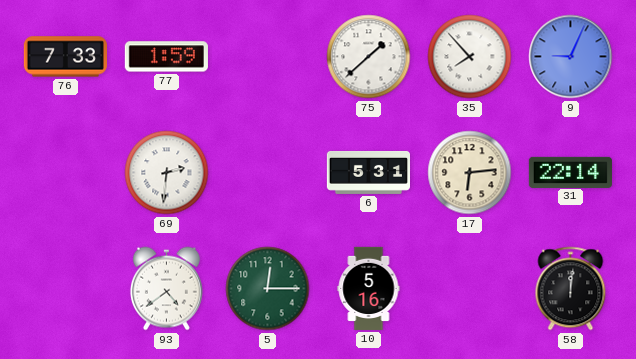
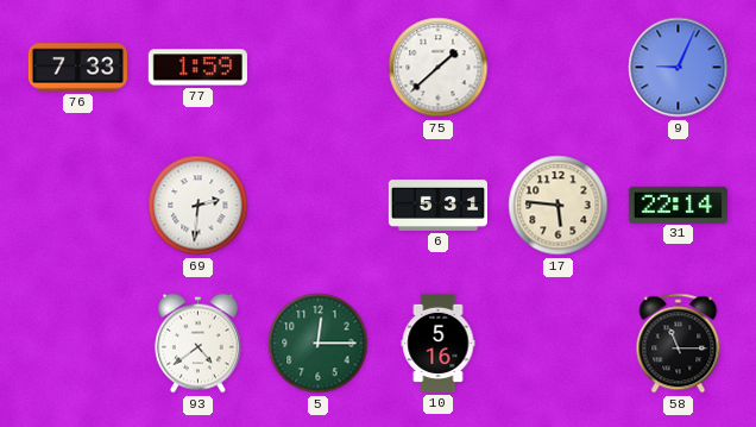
35: 7:53 -> none (470, 57)
17: 6:14 -> 5:46 (559, 206)
58: 12:01 -> 11:15 (679, 344)
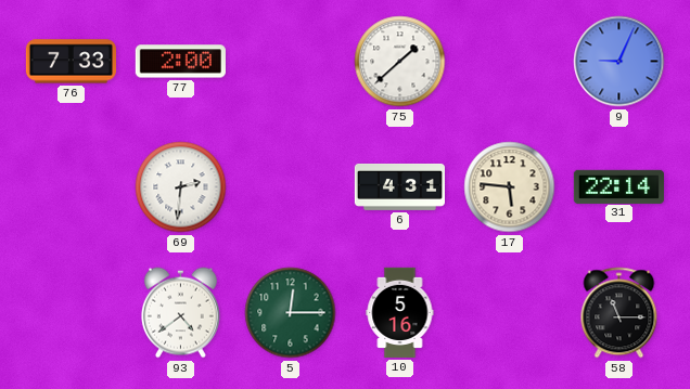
77: 1:59 -> 2:00 (180, 62)
6: 5:31 -> 4:31 (399, 186)
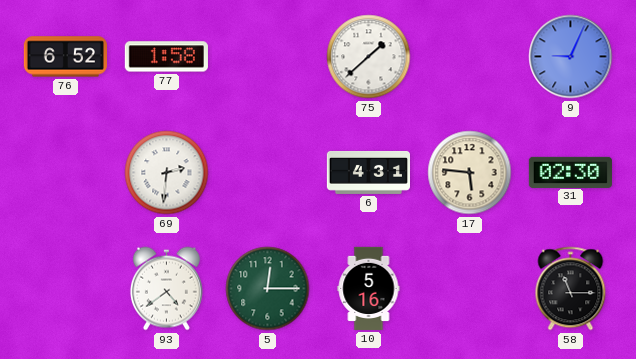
76: 7:33 -> 6:52 (65, 57)
77: 2:00 -> 1:58 (166, 57)
31: 22:14 -> 02:30 (570, 172)
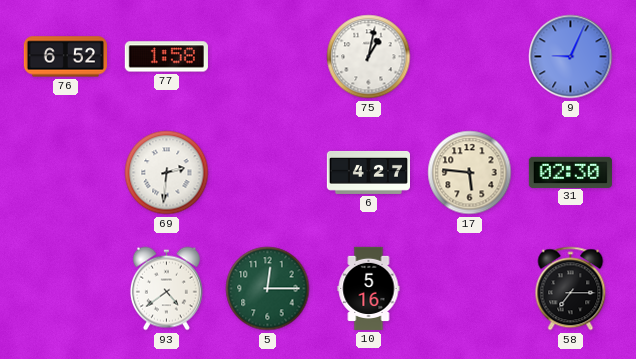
75: 1:38 -> 1:02 (369, 57)
6: 4:31 -> 4:27 (368, 172)
58: 11:15 -> 7:15 (571, 289)
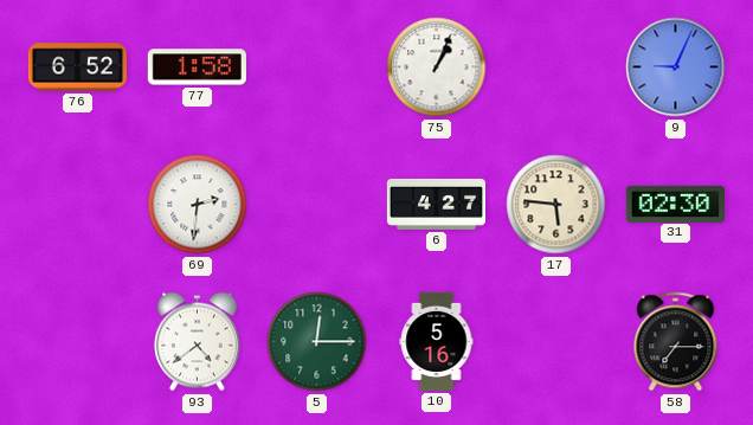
75: 1:02 -> 1:04 (437, 67)
